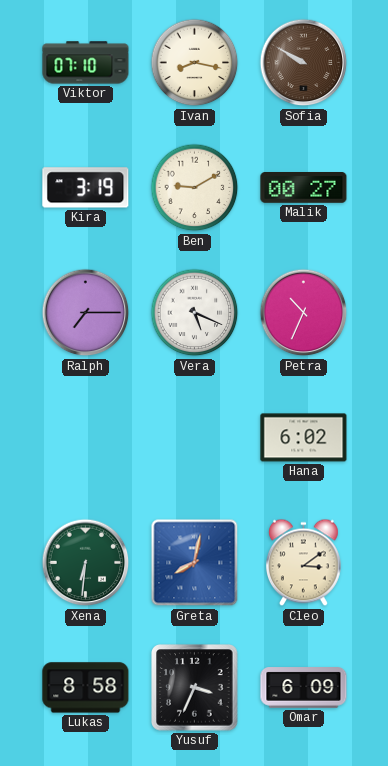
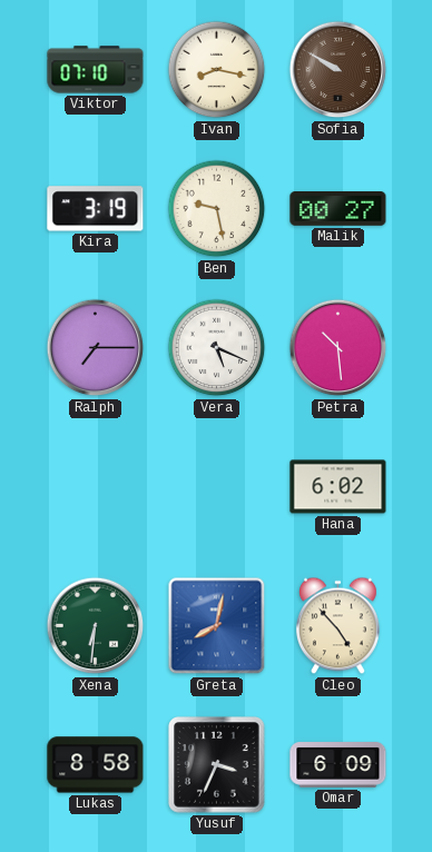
Ben: 9:10 -> 9:28 (217, 209)
Petra: 10:34 -> 10:29 (338, 348)
Cleo: 3:09 -> 4:53 (338, 626)
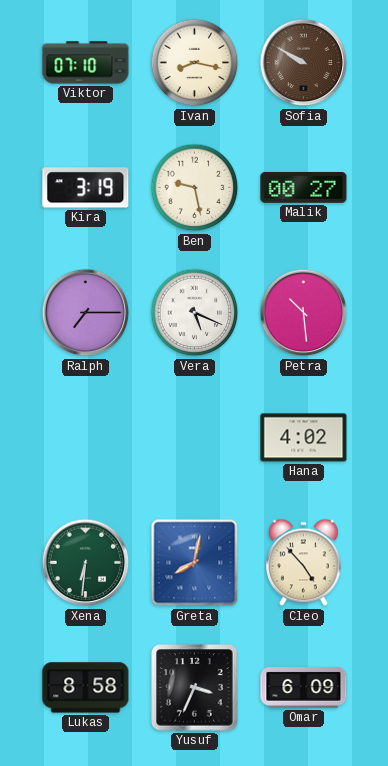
Hana: 6:02 -> 4:02 (304, 438)
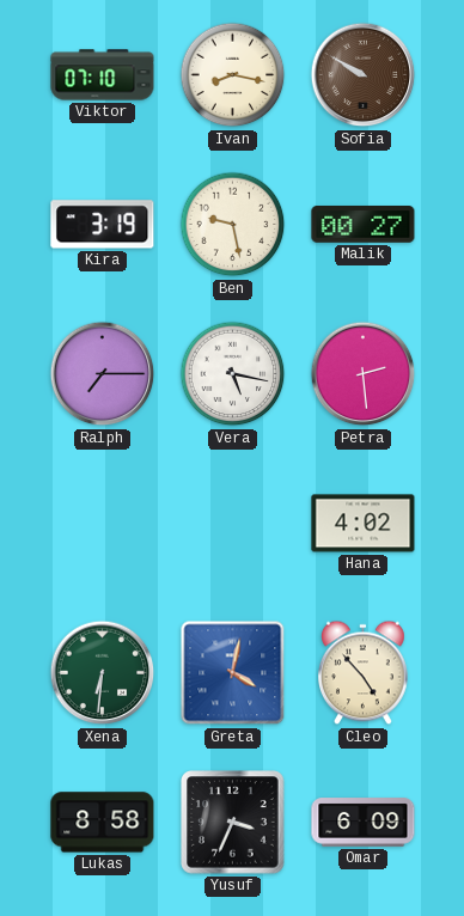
Vera: 5:19 -> 5:17 (233, 374)
Petra: 10:29 -> 2:29 (364, 374)
Greta: 8:02 -> 4:02 (233, 673)
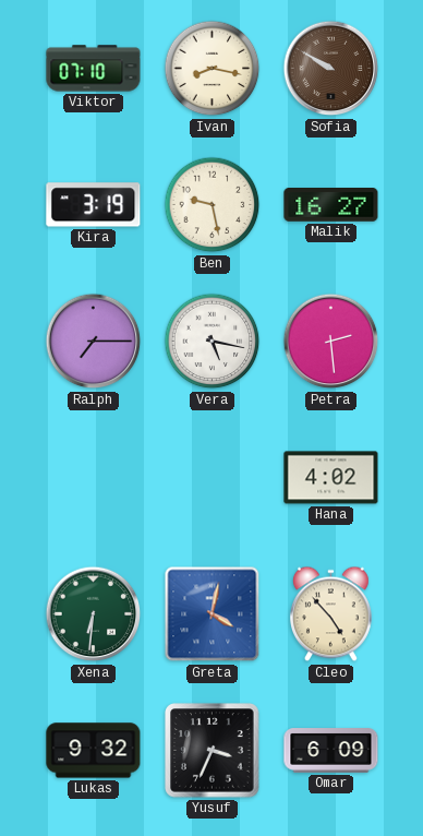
Malik: 00:27 -> 16:27 (331, 205)
Lukas: 8:58 -> 9:32 (94, 751)
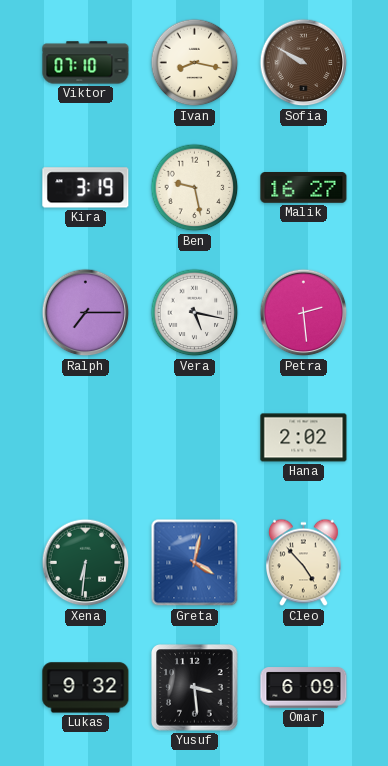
Hana: 4:02 -> 2:02 (304, 438)
Yusuf: 3:34 -> 3:29 (195, 688)
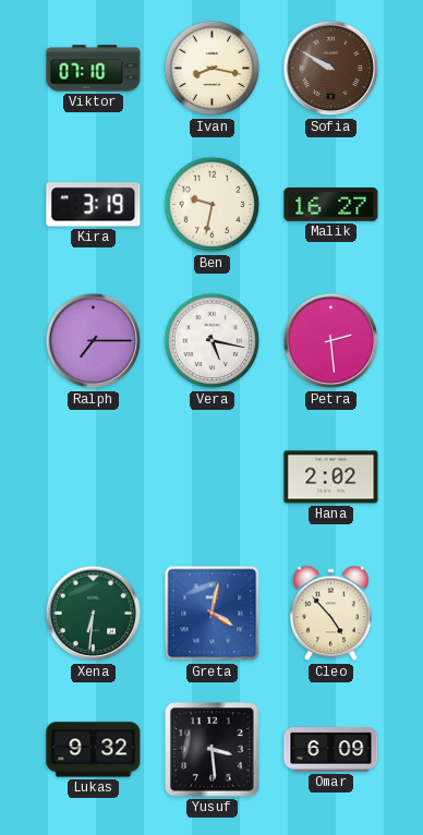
Ben: 9:28 -> 9:32 (213, 205)
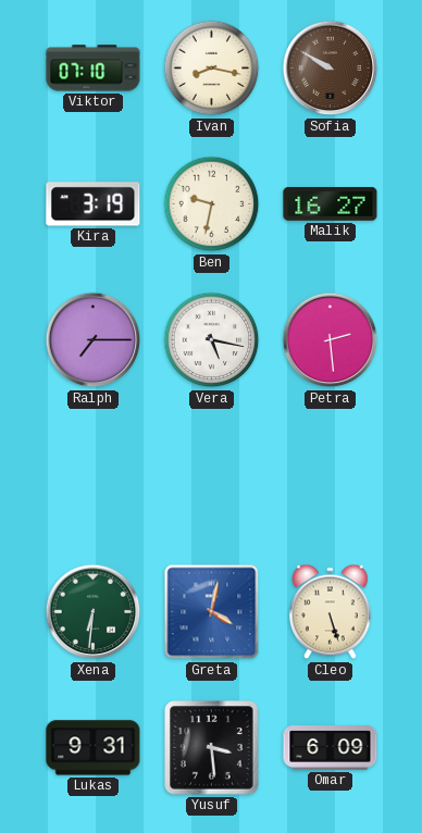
Hana: 2:02 -> none (331, 477)
Cleo: 4:53 -> 5:27 (331, 612)
Lukas: 9:32 -> 9:31 (94, 748)
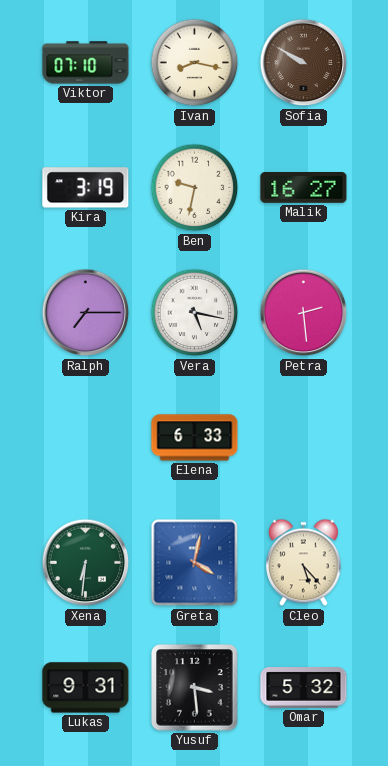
Elena: none -> 6:33 (195, 438)
Cleo: 5:27 -> 5:23 (304, 563)
Omar: 6:09 -> 5:32 (304, 688)
